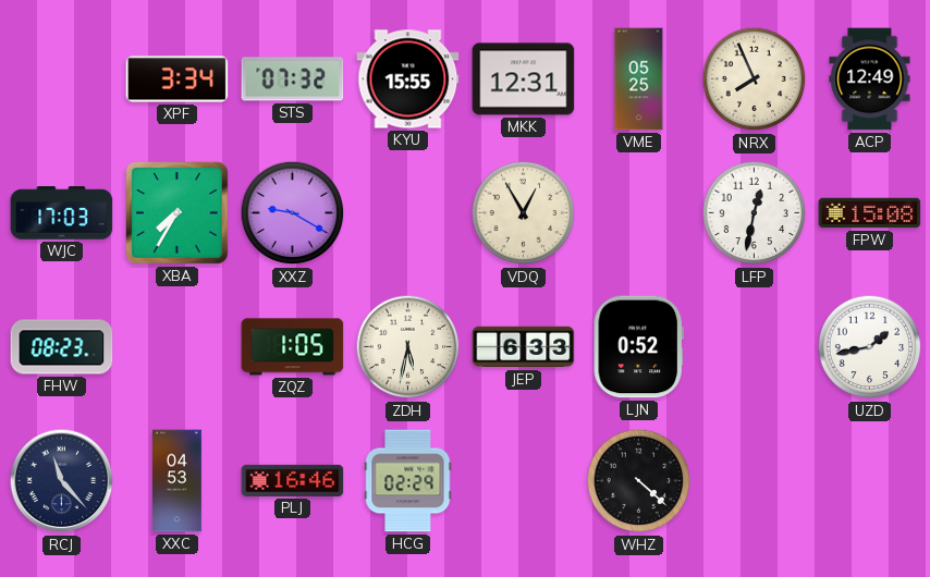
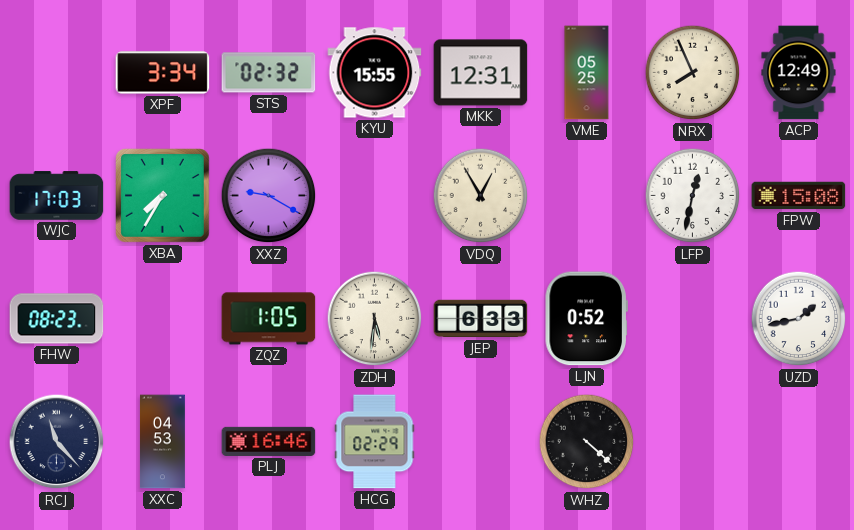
STS: 07:32 -> 02:32 (269, 73)
ZDH: 5:32 -> 5:31 (375, 319)
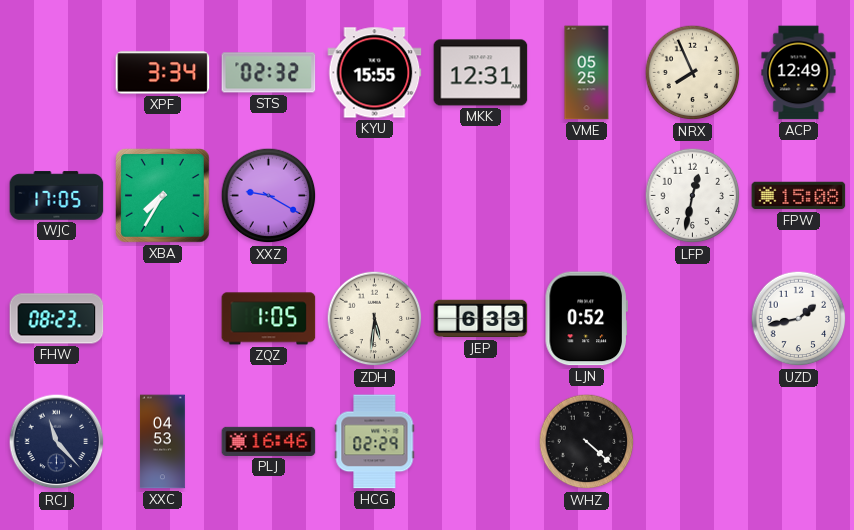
WJC: 17:03 -> 17:05 (57, 196)
VDQ: 12:55 -> none (481, 196)
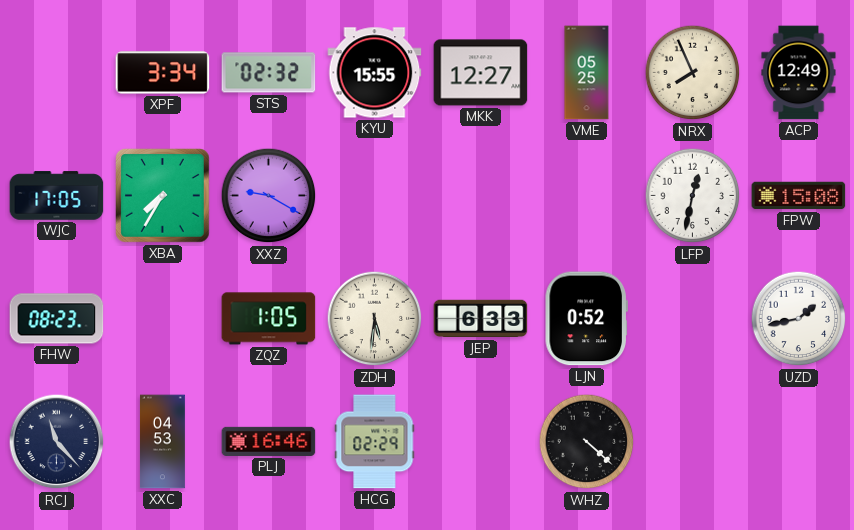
MKK: 12:31 -> 12:27 (481, 73)
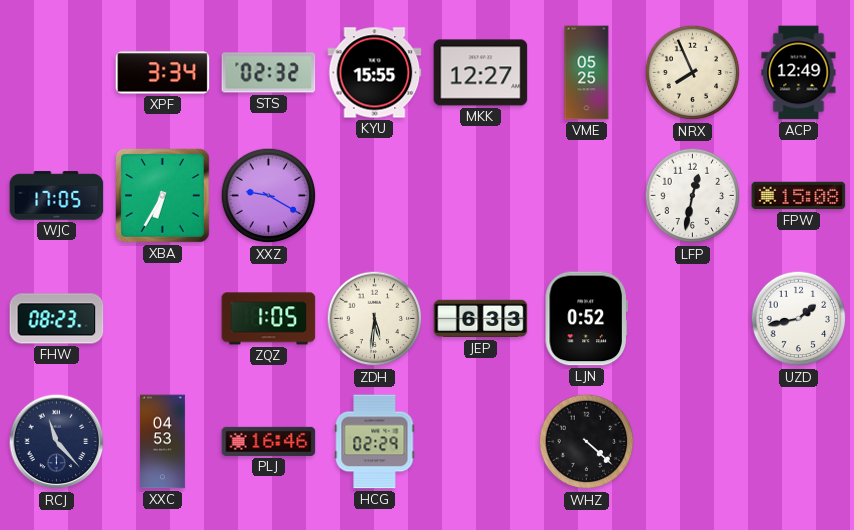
XBA: 7:35 -> 6:35 (163, 196)
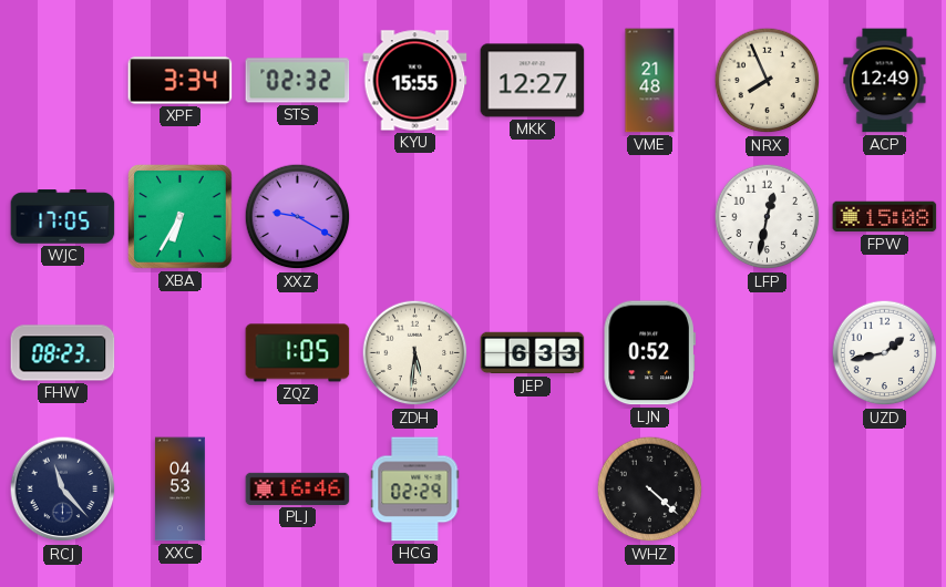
VME: 05:25 -> 21:48 (650, 81)
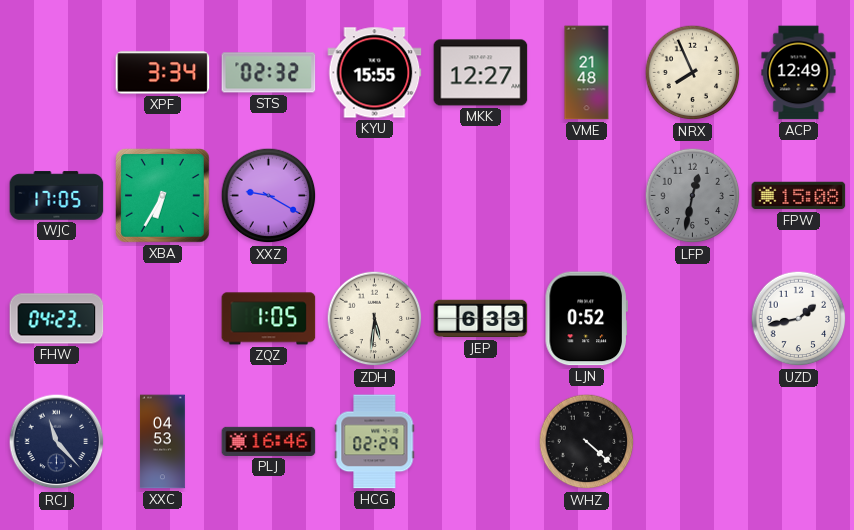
LFP dial: white -> grey (693, 196)
FHW: 08:23 -> 04:23 (57, 319)
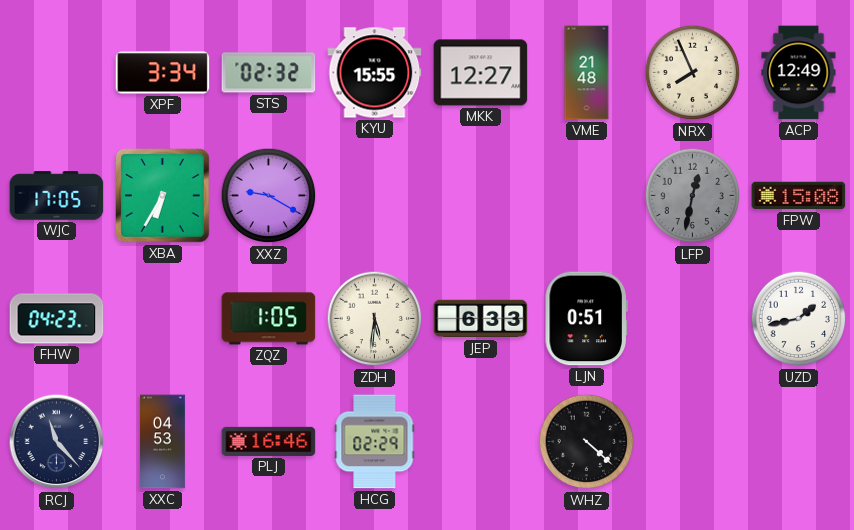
LJN: 0:52 -> 0:51 (586, 319)
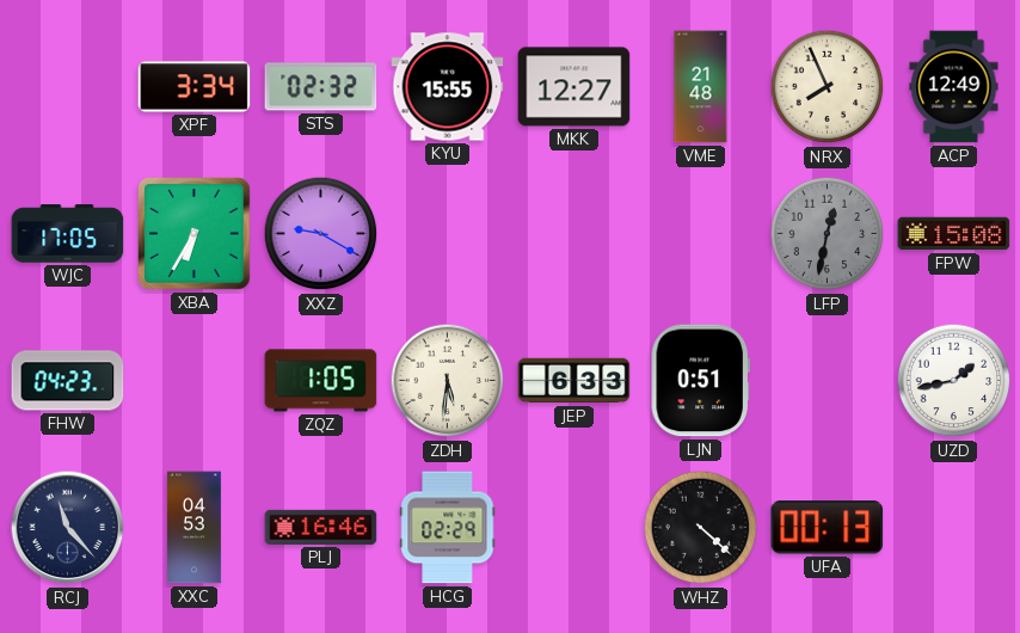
UFA: none -> 00:13 (828, 528)
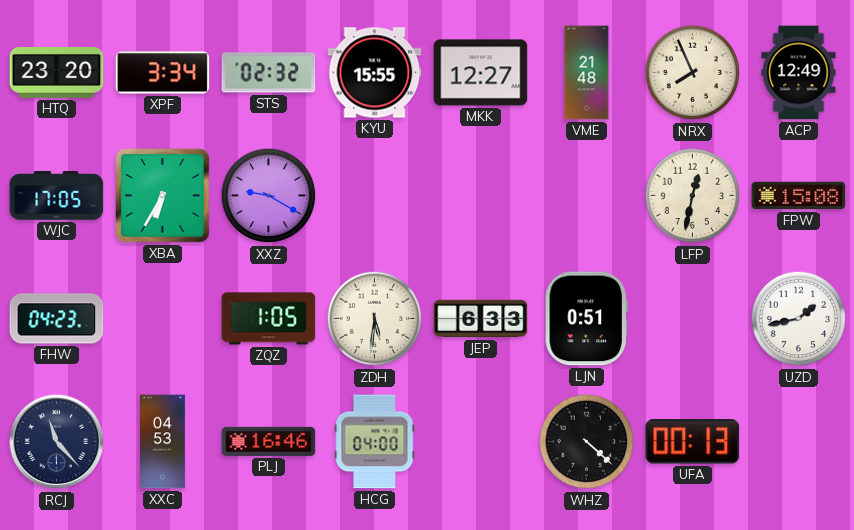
HTQ: none -> 23:20 (57, 73)
LFP dial: grey -> cream (693, 196)
HCG: 02:29 -> 04:00 (375, 442)
